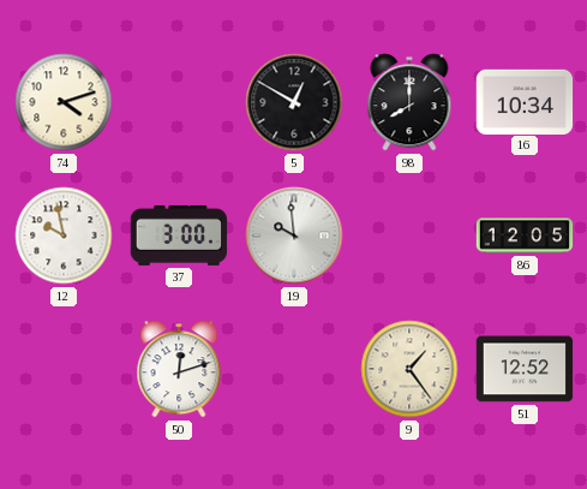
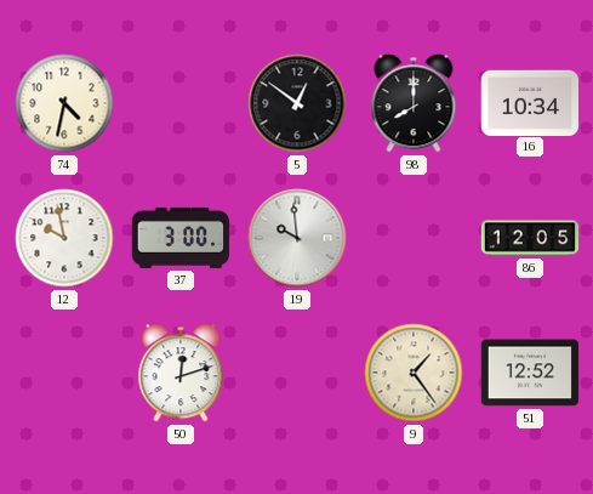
74: 4:12 -> 4:32 (64, 103)
5: 12:50 -> 12:51 (297, 103)
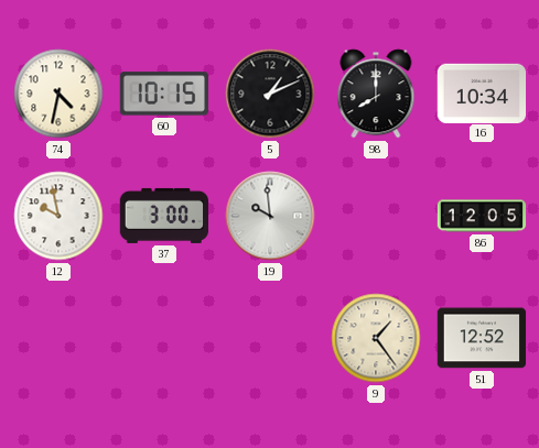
60: none -> 10:15 (163, 94)
5: 12:51 -> 1:11 (270, 94)
50: 12:12 -> none (181, 373)
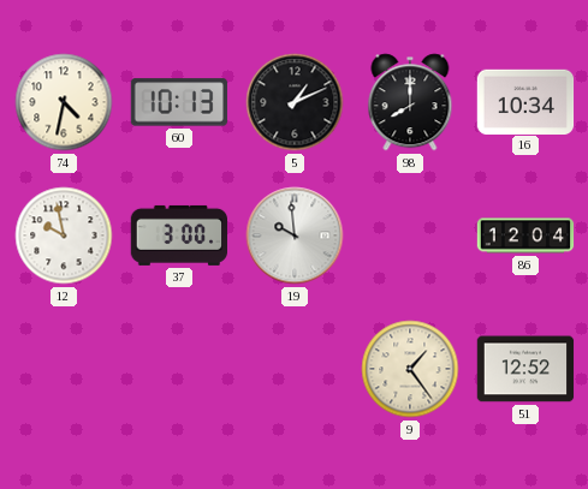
60: 10:15 -> 10:13 (178, 102)
86: 12:05 -> 12:04 (525, 235)
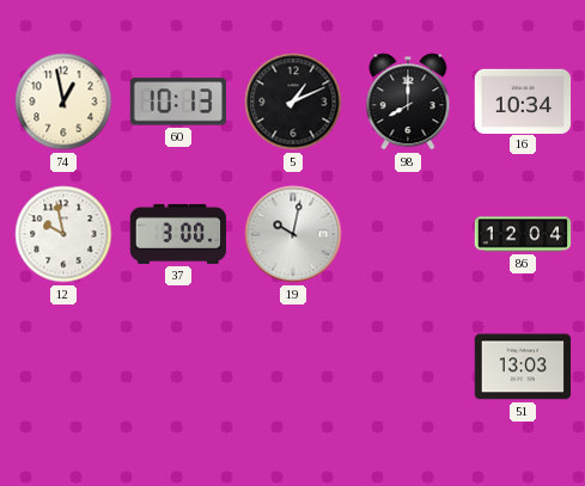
74: 4:32 -> 12:58 (63, 101)
19: 9:59 -> 10:02 (293, 234)
9: 1:24 -> none (410, 369)
51: 12:52 -> 13:03 (523, 367)
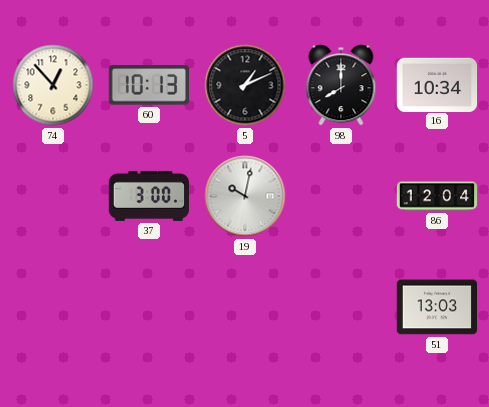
74: 12:58 -> 12:53 (53, 85)
12: 9:58 -> none (63, 234)
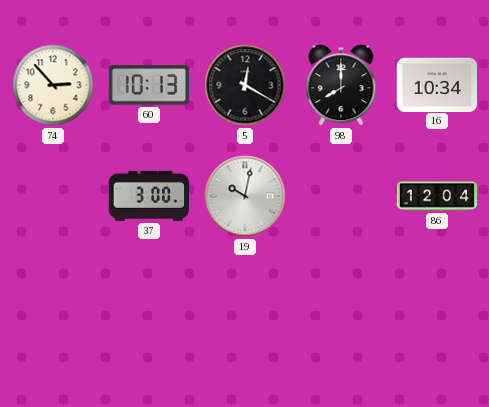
74: 12:53 -> 2:53 (53, 85)
5: 1:11 -> 12:20 (245, 85)
51: 13:03 -> none (437, 307)
